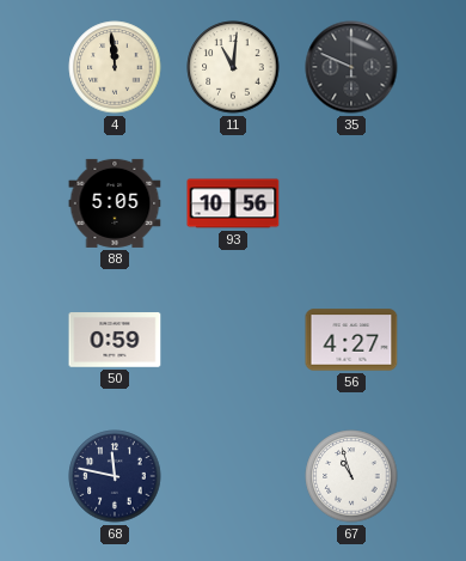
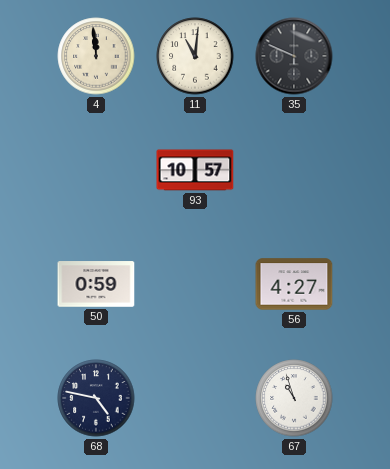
88: 5:05 -> none (115, 203)
93: 10:56 -> 10:57 (195, 170)
68: 11:47 -> 4:47 (96, 398)
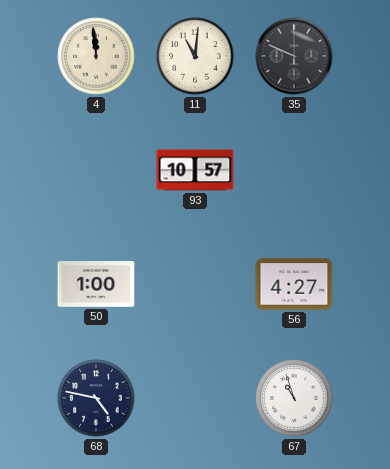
50: 0:59 -> 1:00 (96, 284)
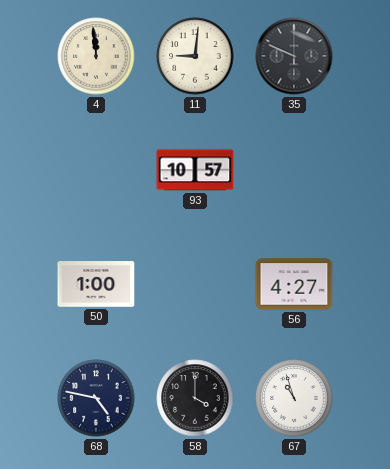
11: 11:01 -> 9:01 (195, 56)
58: none -> 4:00 (195, 398)
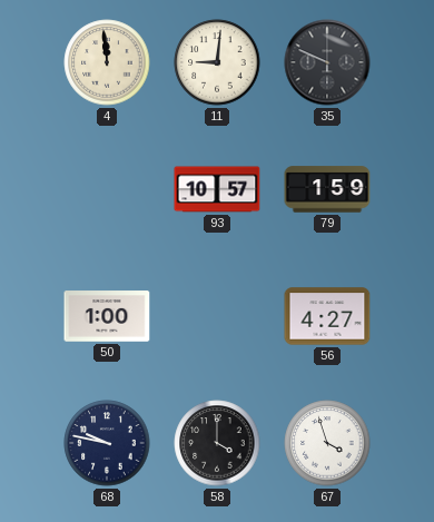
79: none -> 1:59 (327, 189)
68: 4:47 -> 9:47 (107, 443)
67: 10:57 -> 3:57 (327, 443)
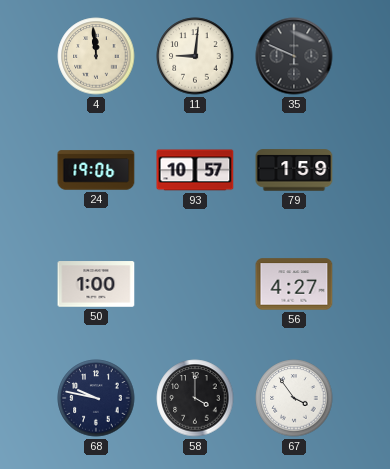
24: none -> 19:06 (96, 170)
67: 3:57 -> 3:54 (294, 398)
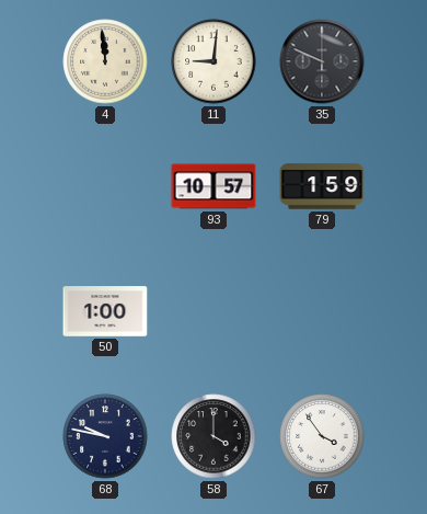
24: 19:06 -> none (96, 170)
56: 4:27 -> none (294, 284)
